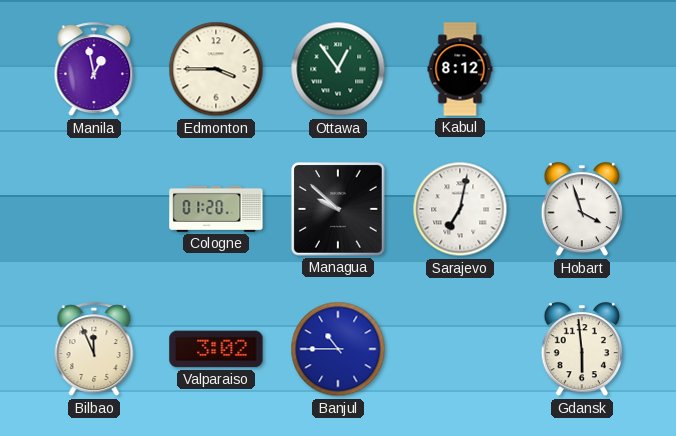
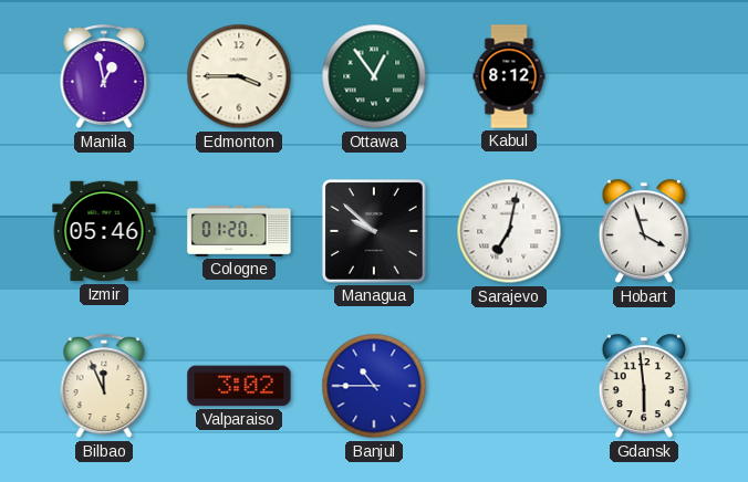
Izmir: none -> 05:46 (104, 231)
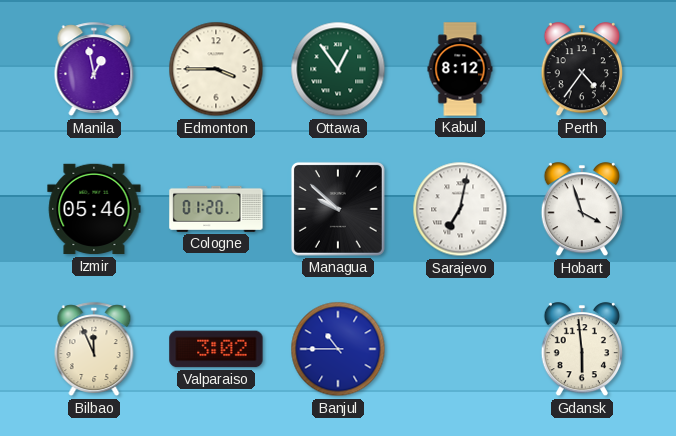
Perth: none -> 4:36 (582, 70)
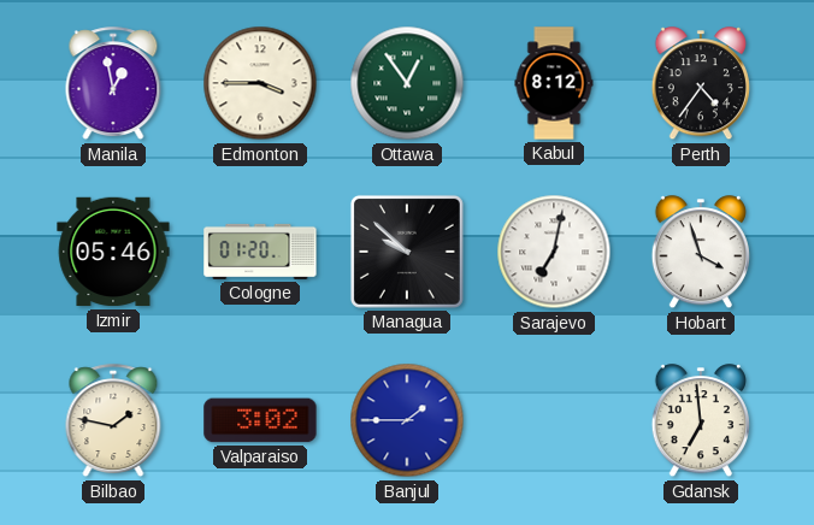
Bilbao: 11:56 -> 1:47 (113, 421)
Banjul: 10:45 -> 1:45 (407, 420)
Gdansk: 5:59 -> 6:59 (701, 421)
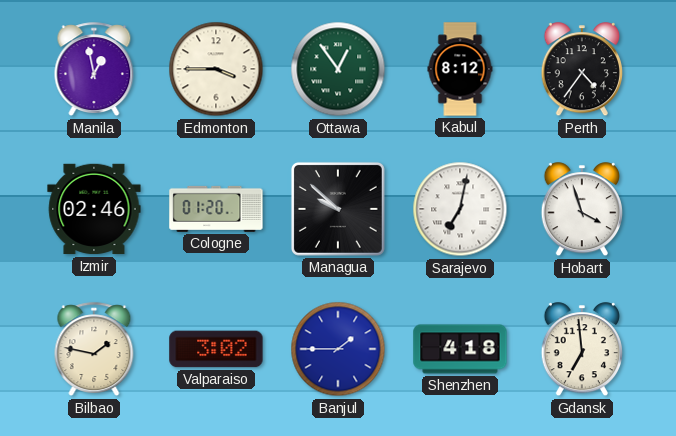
Izmir: 05:46 -> 02:46 (94, 209)
Shenzhen: none -> 4:18 (460, 349)
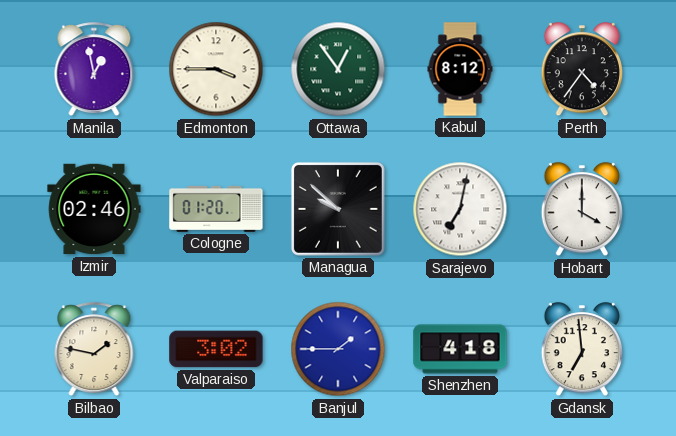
Hobart: 3:57 -> 4:00 (582, 210)
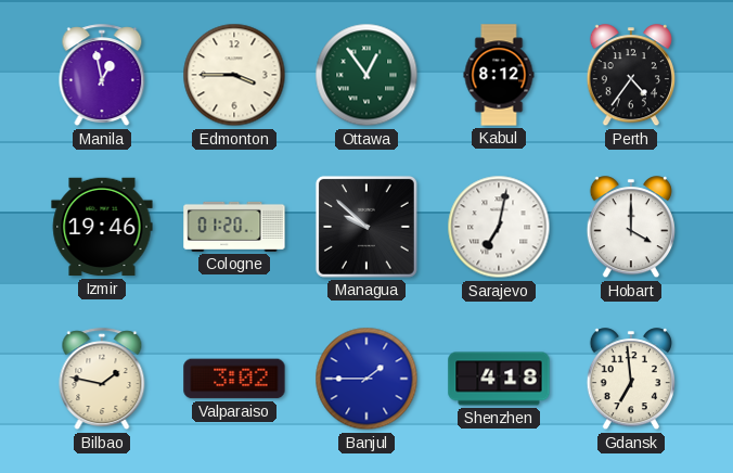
Izmir: 02:46 -> 19:46 (102, 227)
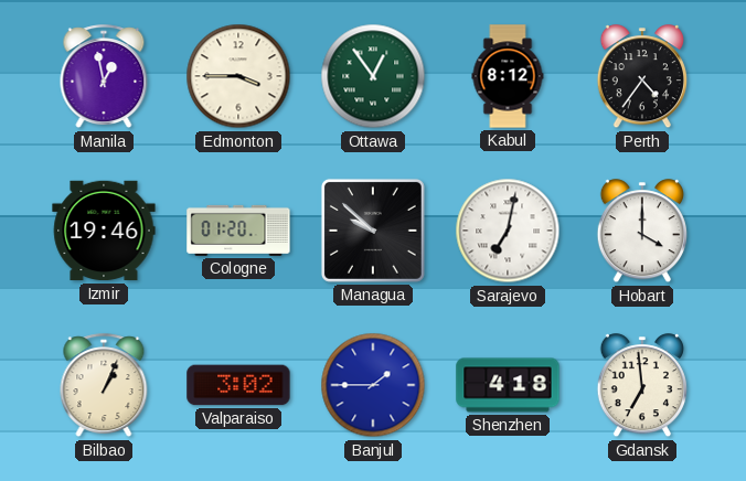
Bilbao: 1:47 -> 1:04 (104, 386)
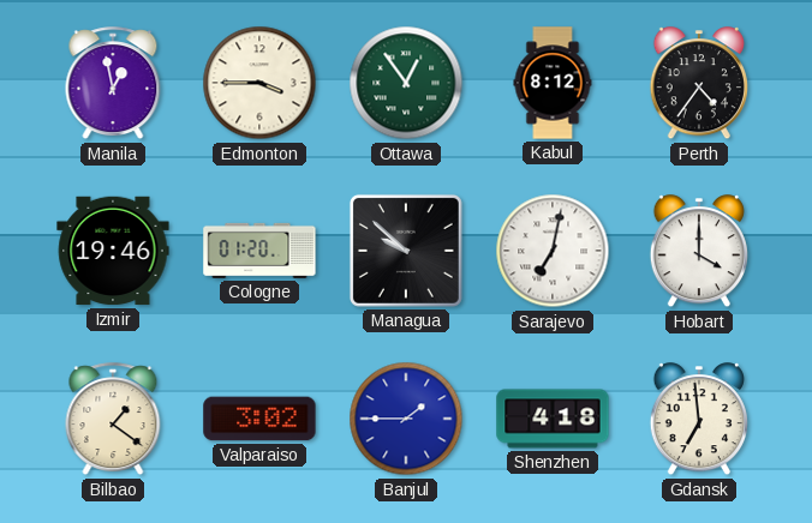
Bilbao: 1:04 -> 1:21 (113, 420)
